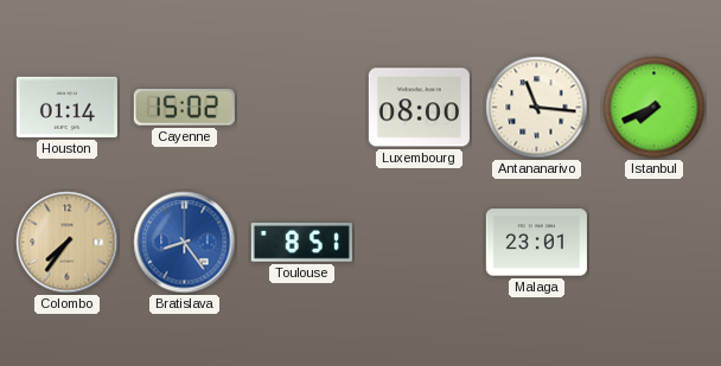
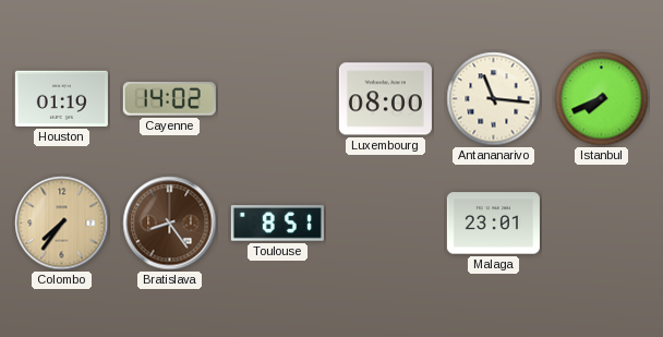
Houston: 01:14 -> 01:19 (61, 98)
Cayenne: 15:02 -> 14:02 (169, 99)
Bratislava dial: blue -> brown (170, 224)
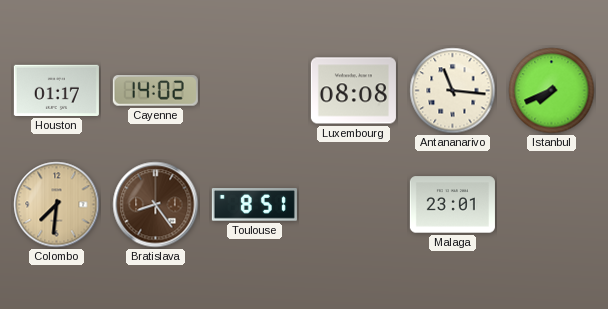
Houston: 01:19 -> 01:17 (56, 90)
Luxembourg: 08:00 -> 08:08 (353, 91)
Colombo: 7:36 -> 7:31 (57, 205)
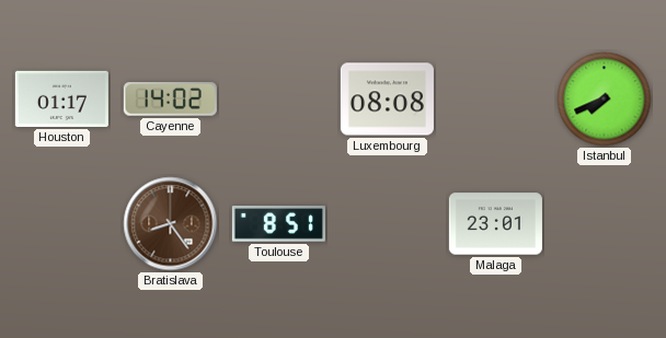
Antananarivo: 11:16 -> none (453, 91)
Colombo: 7:31 -> none (57, 205)
